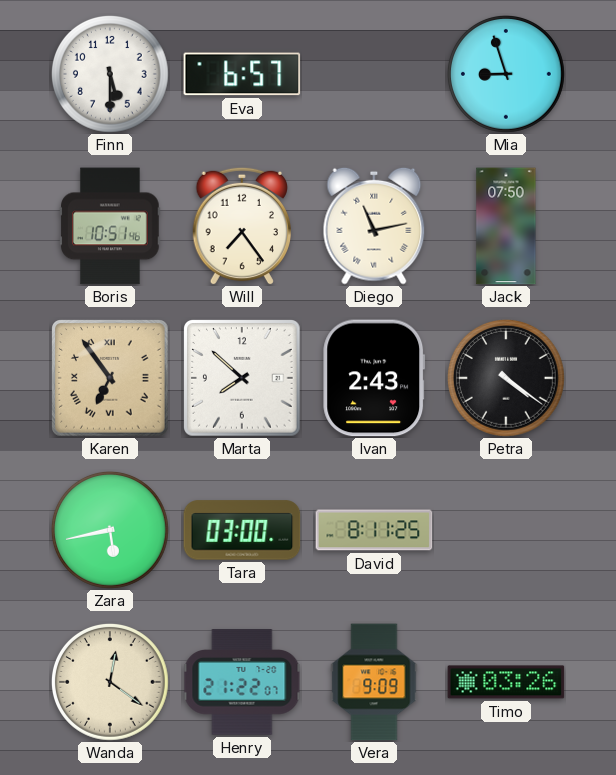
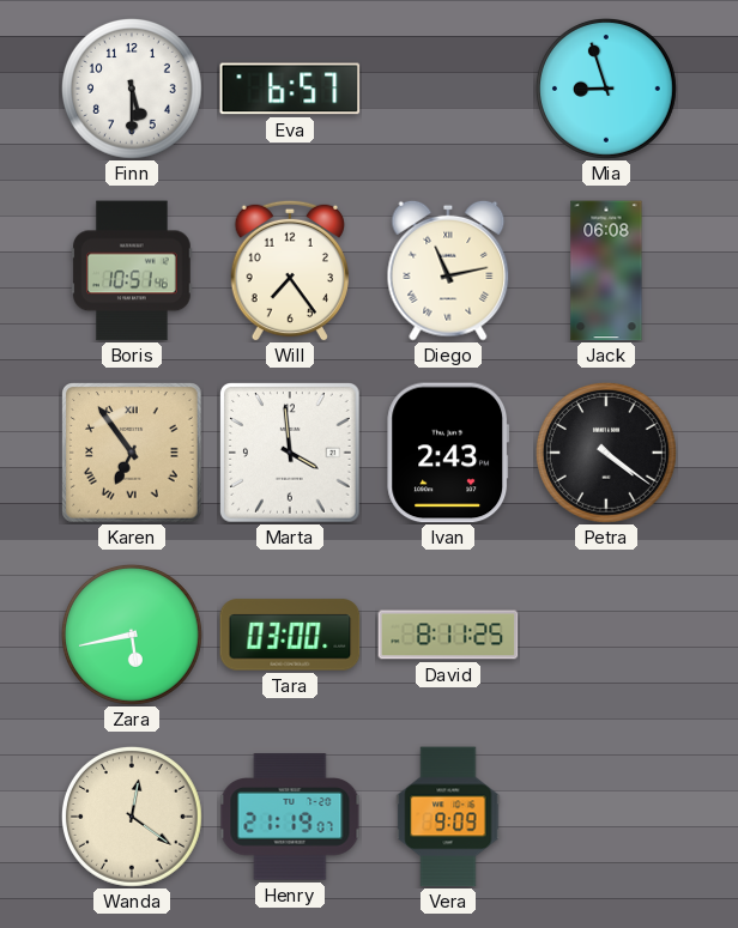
Jack: 07:50 -> 06:08 (606, 271)
Marta: 7:52 -> 3:59 (290, 453)
Henry: 21:22 -> 21:19 (290, 817)
Timo: 03:26 -> none (506, 682)
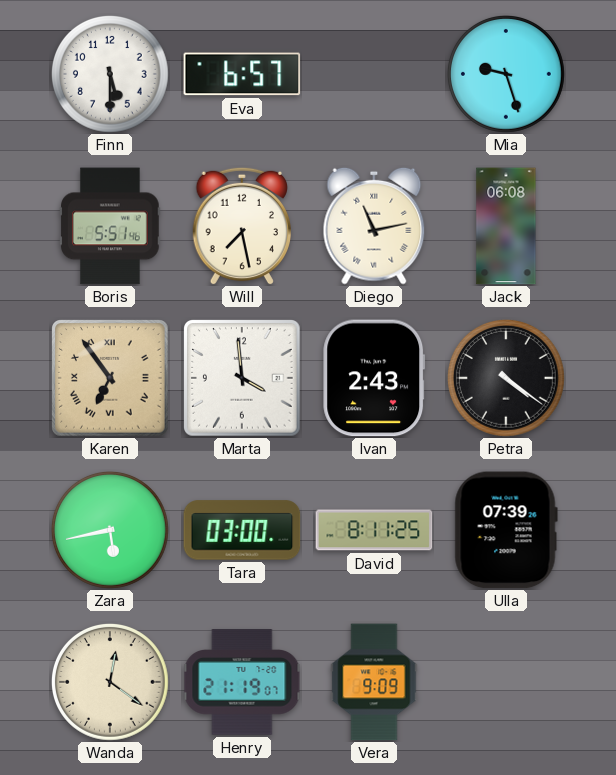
Mia: 8:57 -> 9:27 (507, 75)
Boris: 10:51 -> 5:51 (110, 226)
Will: 7:24 -> 7:28 (241, 226)
Ulla: none -> 07:39 (506, 530)
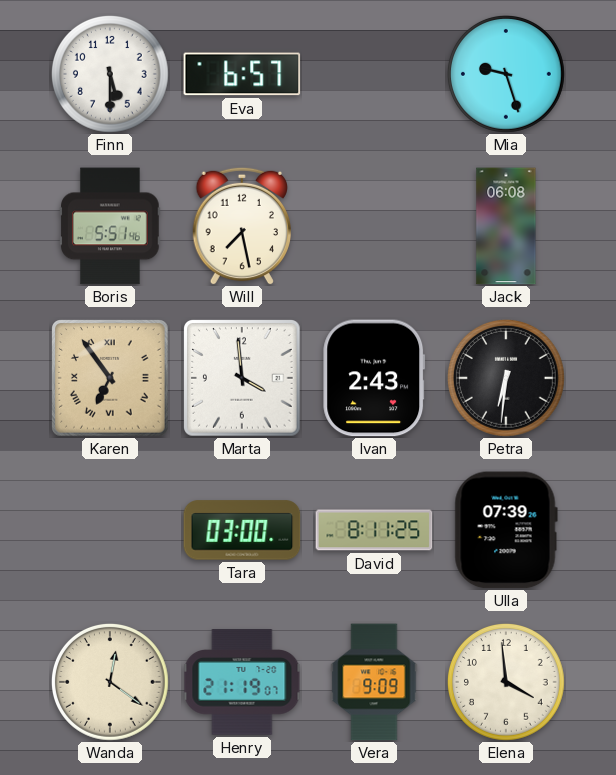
Diego: 11:13 -> none (374, 226)
Petra: 4:21 -> 6:31 (507, 379)
Zara: 5:43 -> none (111, 531)
Elena: none -> 3:59 (507, 683)
